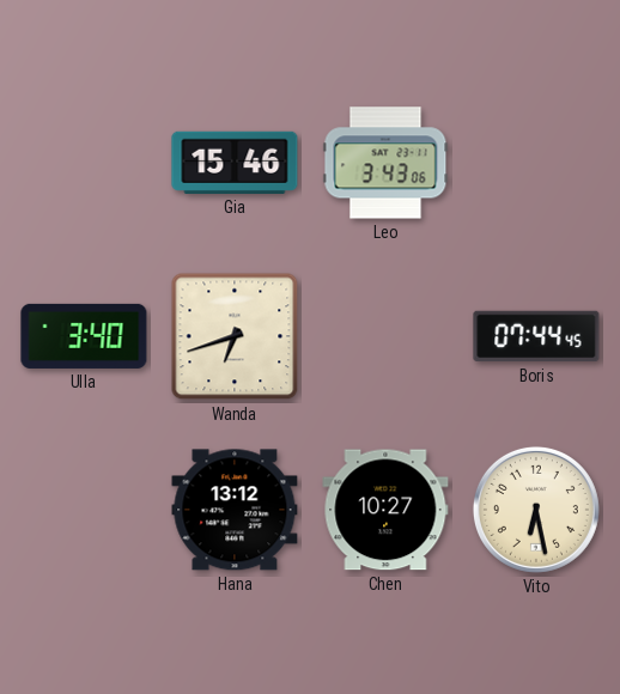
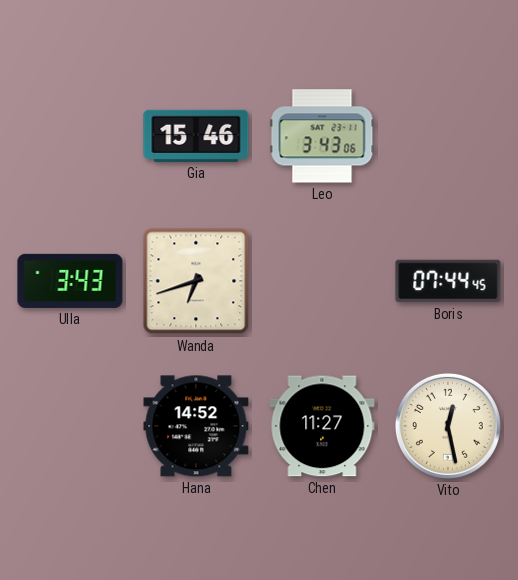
Ulla: 3:40 -> 3:43 (70, 281)
Hana: 13:12 -> 14:52 (196, 426)
Chen: 10:27 -> 11:27 (322, 426)
Vito: 6:28 -> 12:28 (448, 426)
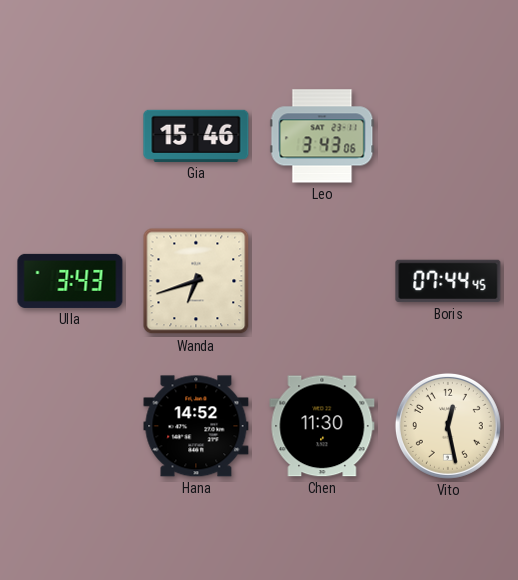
Chen: 11:27 -> 11:30 (322, 426)
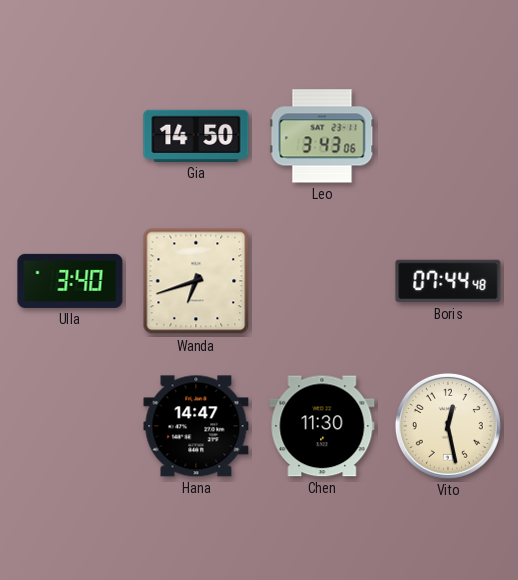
Gia: 15:46 -> 14:50 (196, 136)
Ulla: 3:43 -> 3:40 (70, 281)
Boris: 07:44:45 -> 07:44:48 (448, 281)
Hana: 14:52 -> 14:47 (196, 426)
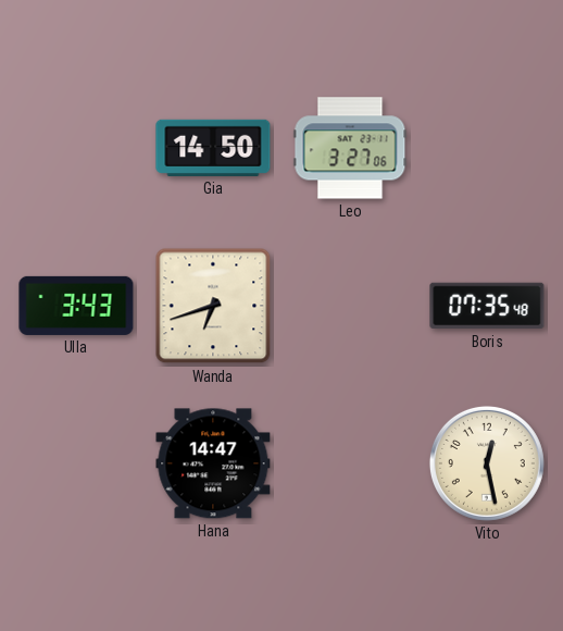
Leo: 3:43 -> 3:27 (350, 148)
Ulla: 3:40 -> 3:43 (76, 306)
Boris: 07:44 -> 07:35 (487, 306)
Chen: 11:30 -> none (322, 426)
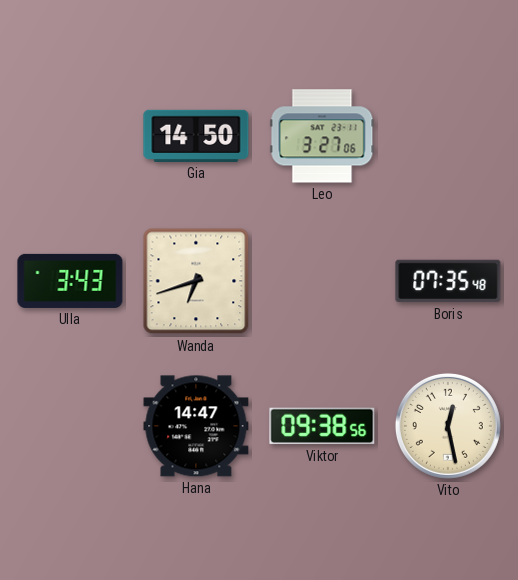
Viktor: none -> 09:38 (322, 426)
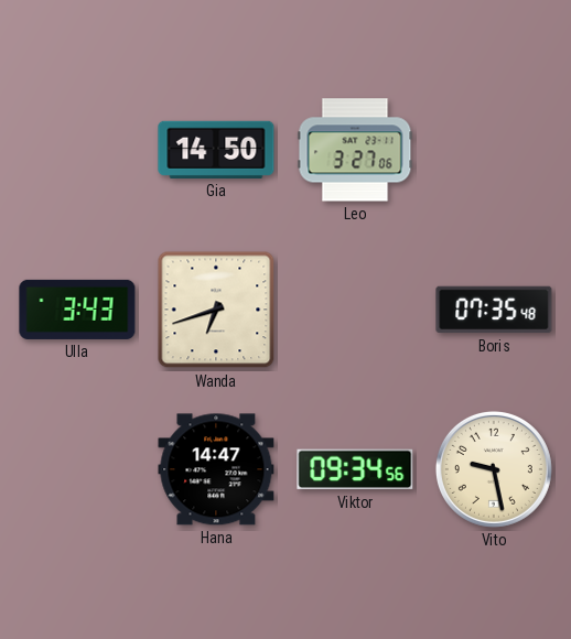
Viktor: 09:38 -> 09:34 (355, 469)
Vito: 12:28 -> 9:28 (494, 469)
